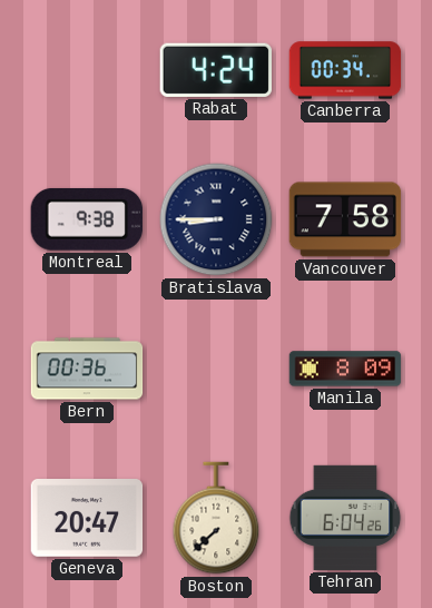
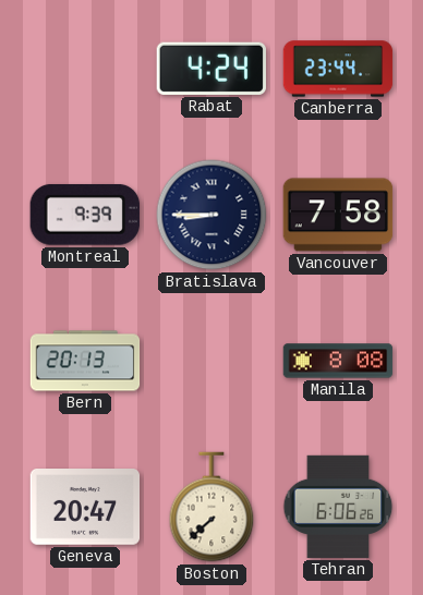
Canberra: 00:34 -> 23:44 (338, 69)
Montreal: 9:38 -> 9:39 (85, 215)
Bern: 00:36 -> 20:13 (85, 361)
Manila: 8:09 -> 8:08 (338, 361)
Tehran: 6:04 -> 6:06 (338, 507)
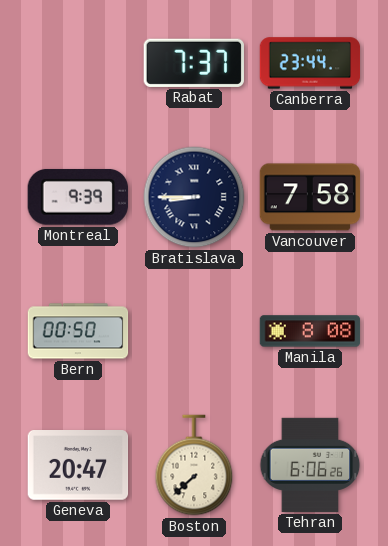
Rabat: 4:24 -> 7:37 (194, 63)
Bern: 20:13 -> 00:50 (78, 331)
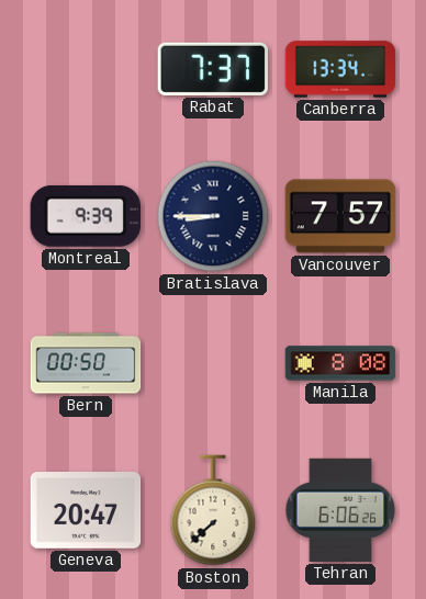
Canberra: 23:44 -> 13:34 (340, 69)
Vancouver: 7:58 -> 7:57 (340, 216)
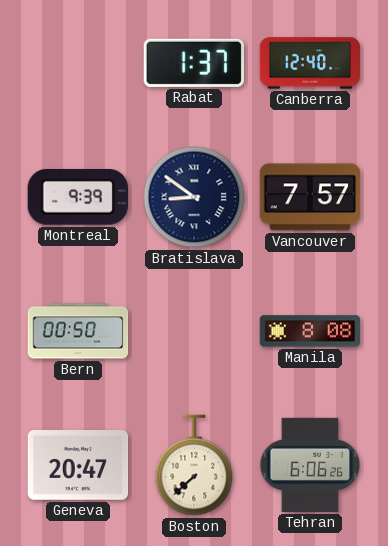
Rabat: 7:37 -> 1:37 (194, 63)
Canberra: 13:34 -> 12:40 (310, 63)
Bratislava: 8:45 -> 8:51 (194, 197)
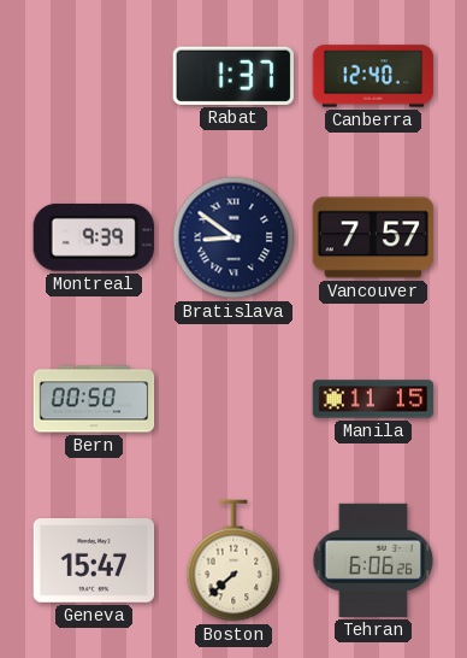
Manila: 8:08 -> 11:15 (373, 399)
Geneva: 20:47 -> 15:47 (94, 562)
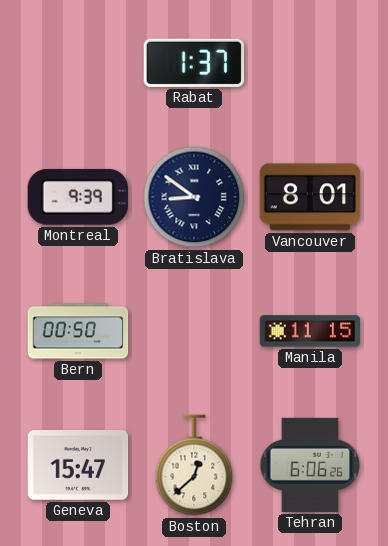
Canberra: 12:40 -> none (373, 76)
Vancouver: 7:57 -> 8:01 (310, 197)
Boston: 7:38 -> 12:38 (194, 465)
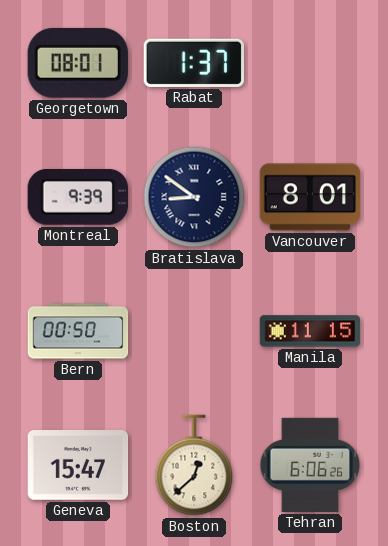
Georgetown: none -> 08:01 (78, 63)
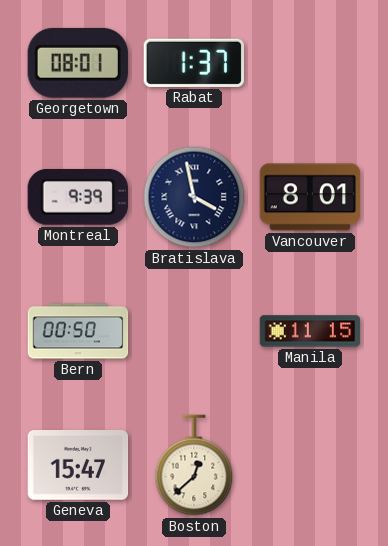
Bratislava: 8:51 -> 3:58 (194, 197)
Tehran: 6:06 -> none (310, 465)
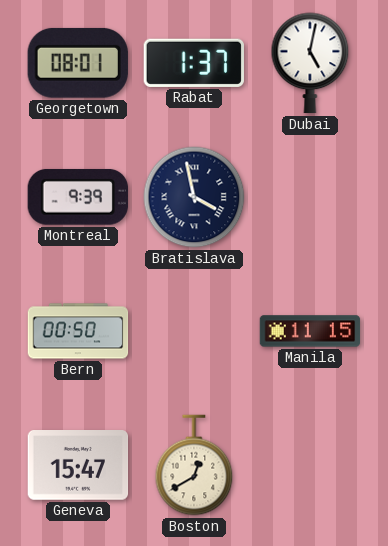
Dubai: none -> 5:02 (310, 63)
Vancouver: 8:01 -> none (310, 197)
Boston: 12:38 -> 12:40 (194, 465)
